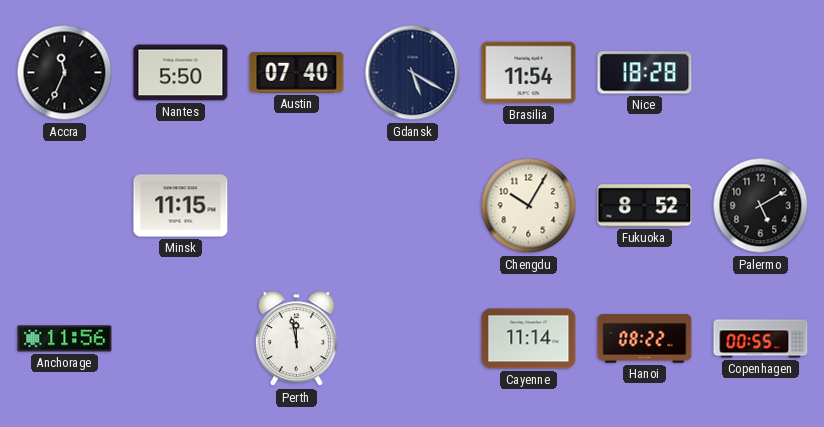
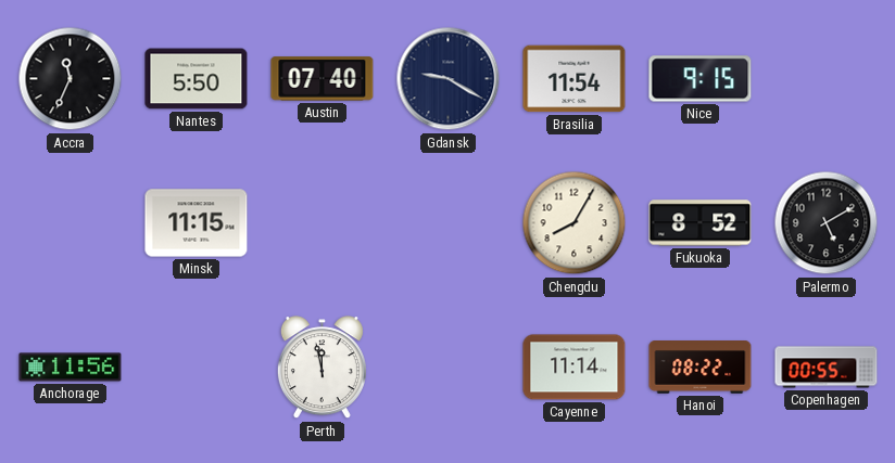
Gdansk: 5:20 -> 9:20 (449, 79)
Nice: 18:28 -> 9:15 (701, 79)
Chengdu: 10:05 -> 8:05 (575, 223)
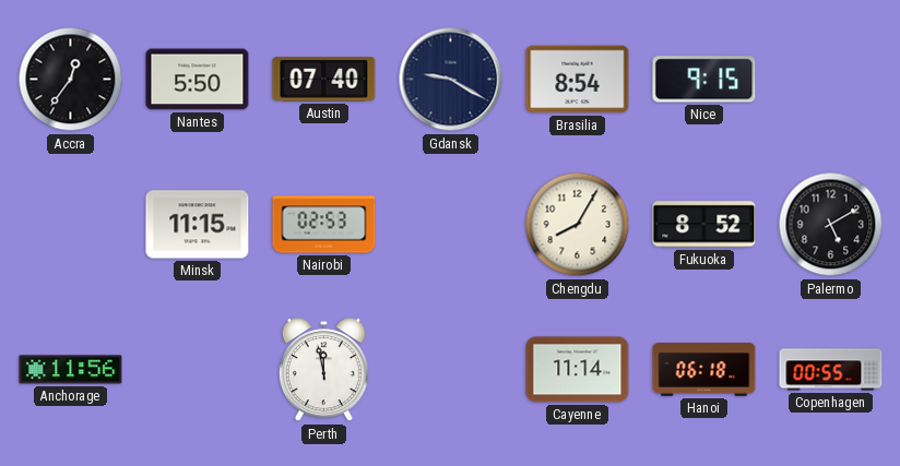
Accra: 11:34 -> 12:36 (71, 80)
Brasilia: 11:54 -> 8:54 (578, 80)
Nairobi: none -> 02:53 (324, 225)
Hanoi: 08:22 -> 06:18 (704, 370)
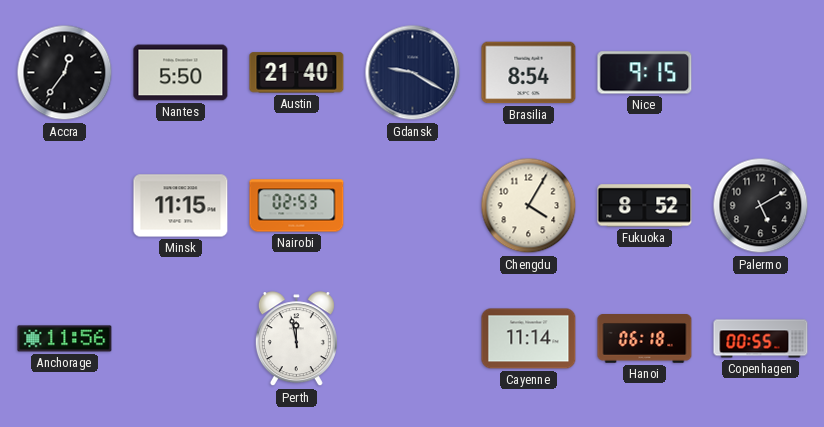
Austin: 07:40 -> 21:40 (297, 73)
Chengdu: 8:05 -> 4:05 (529, 206)
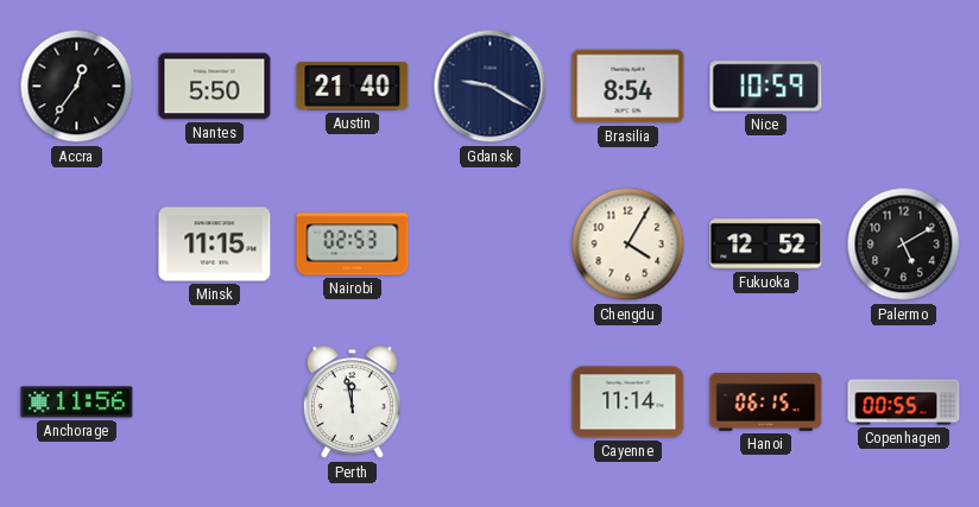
Nice: 9:15 -> 10:59 (766, 87)
Fukuoka: 8:52 -> 12:52 (766, 245)
Hanoi: 06:18 -> 06:15 (766, 403)
